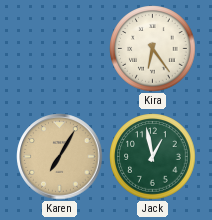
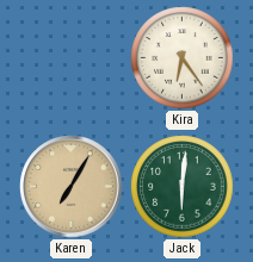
Jack: 12:58 -> 6:01 (183, 187)
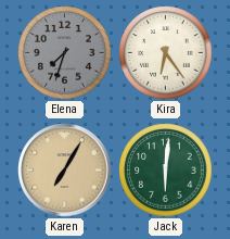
Elena: none -> 7:33 (65, 53)
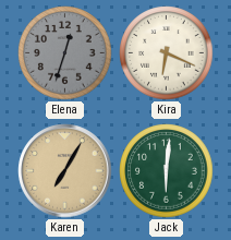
Elena: 7:33 -> 12:33 (65, 53)
Kira: 6:24 -> 6:19 (167, 53)
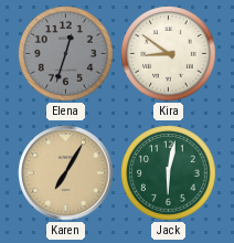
Kira: 6:19 -> 8:51 (169, 54)
Jack: 6:01 -> 6:02 (169, 173)
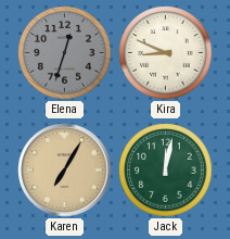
Kira: 8:51 -> 8:49 (166, 53)
Jack: 6:02 -> 12:02 (166, 171)
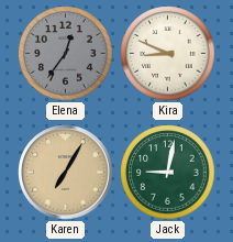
Elena: 12:33 -> 12:36 (66, 54)
Jack: 12:02 -> 9:02 (168, 173)
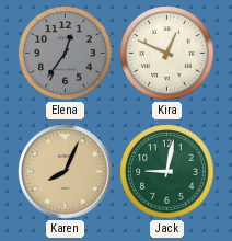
Kira: 8:49 -> 12:49 (167, 54)
Karen: 7:05 -> 8:04 (66, 172)
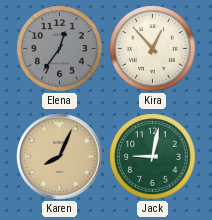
Kira: 12:49 -> 12:53 (153, 49)
